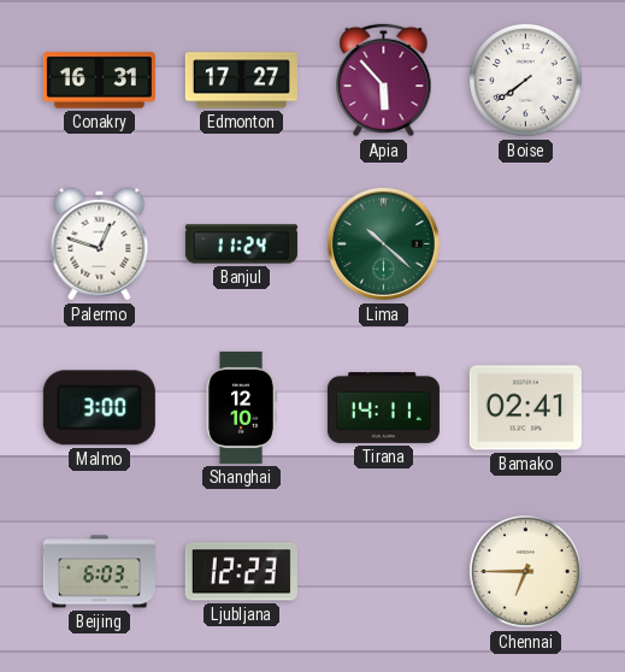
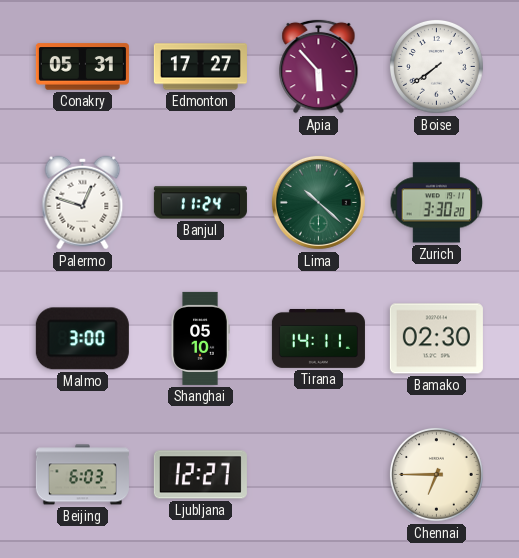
Conakry: 16:31 -> 05:31 (82, 67)
Zurich: none -> 3:30 (437, 203)
Shanghai: 12:10 -> 05:10 (200, 338)
Bamako: 02:41 -> 02:30 (436, 339)
Ljubljana: 12:23 -> 12:27 (200, 475)
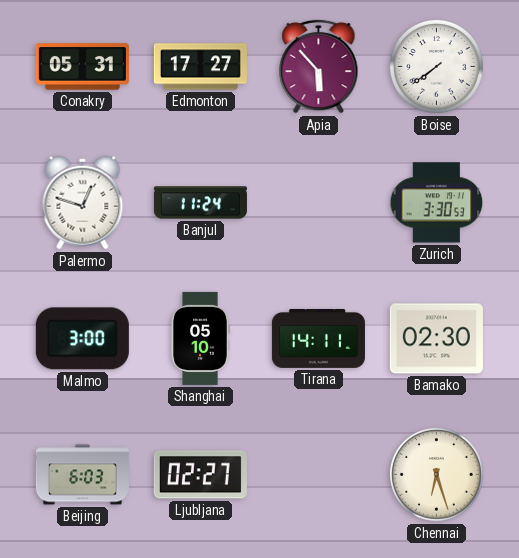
Lima: 10:22 -> none (318, 202)
Zurich: 3:30:20 -> 3:30:53 (437, 203)
Ljubljana: 12:27 -> 02:27 (200, 475)
Chennai: 6:45 -> 6:27 (437, 475)
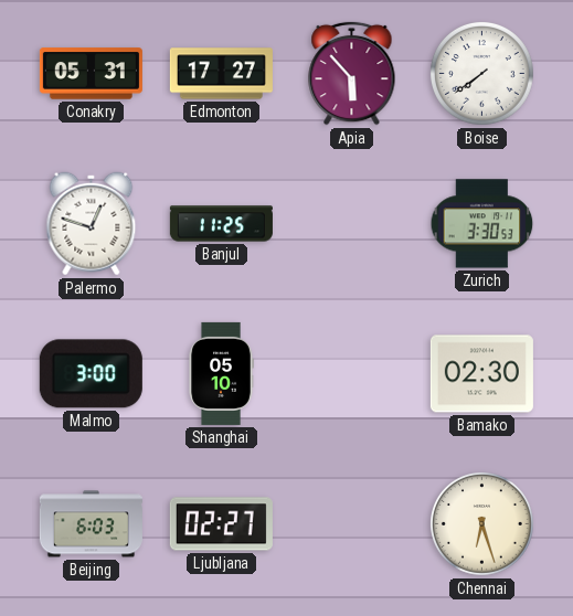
Banjul: 11:24 -> 11:25 (221, 224)
Tirana: 14:11 -> none (318, 338)
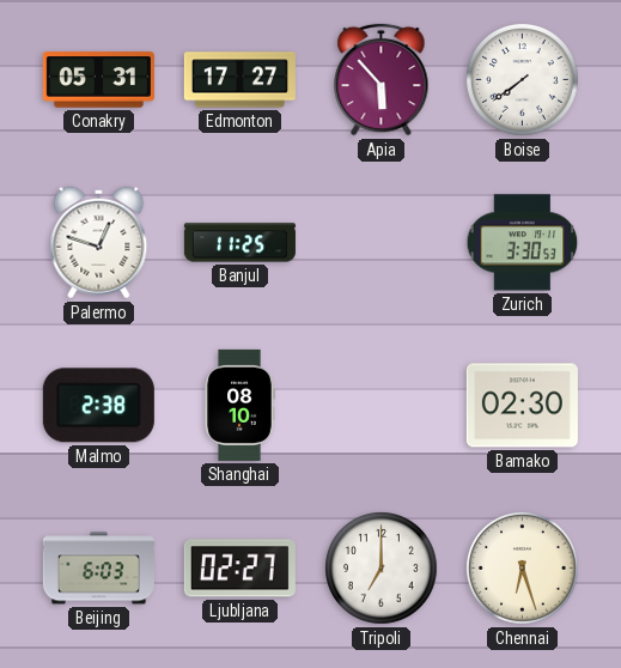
Malmo: 3:00 -> 2:38 (98, 406)
Shanghai: 05:10 -> 08:10 (239, 405)
Tripoli: none -> 7:00 (382, 569)
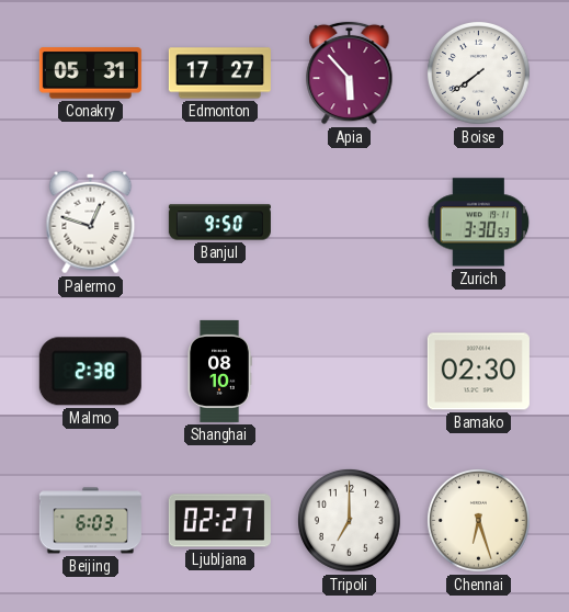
Banjul: 11:25 -> 9:50 (219, 223)
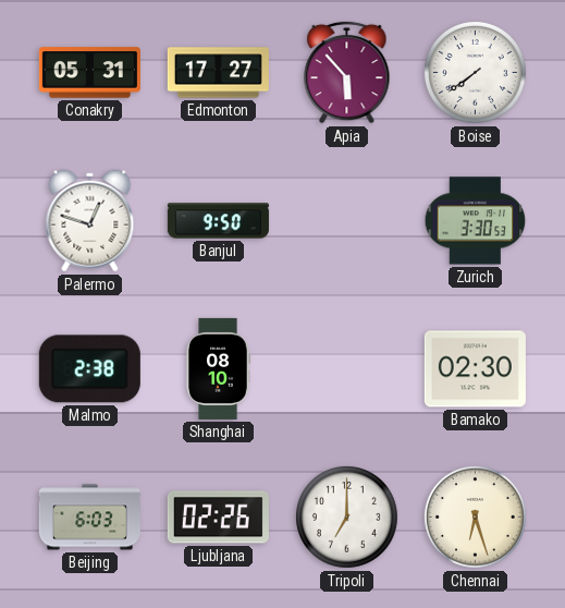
Ljubljana: 02:27 -> 02:26 (218, 518)
